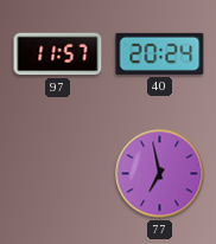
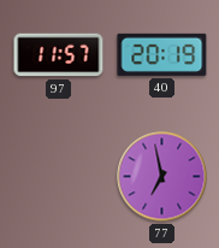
40: 20:24 -> 20:19 (162, 54)
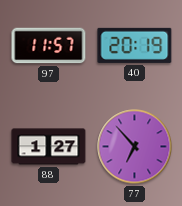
88: none -> 1:27 (49, 147)
77: 6:58 -> 6:53 (135, 147)
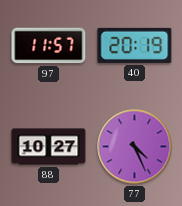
88: 1:27 -> 10:27 (49, 147)
77: 6:53 -> 4:26 (135, 147)
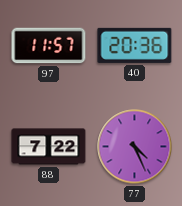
40: 20:19 -> 20:36 (135, 45)
88: 10:27 -> 7:22 (49, 147)
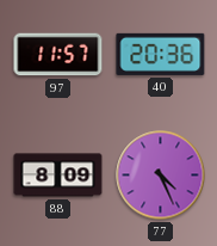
88: 7:22 -> 8:09 (58, 176)
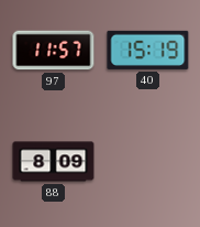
40: 20:36 -> 15:19 (148, 50)
77: 4:26 -> none (161, 176)
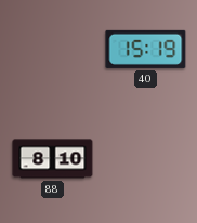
97: 11:57 -> none (54, 51)
88: 8:09 -> 8:10 (53, 159)
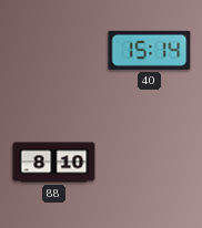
40: 15:19 -> 15:14 (150, 50)
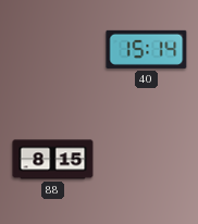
88: 8:10 -> 8:15 (53, 160)
